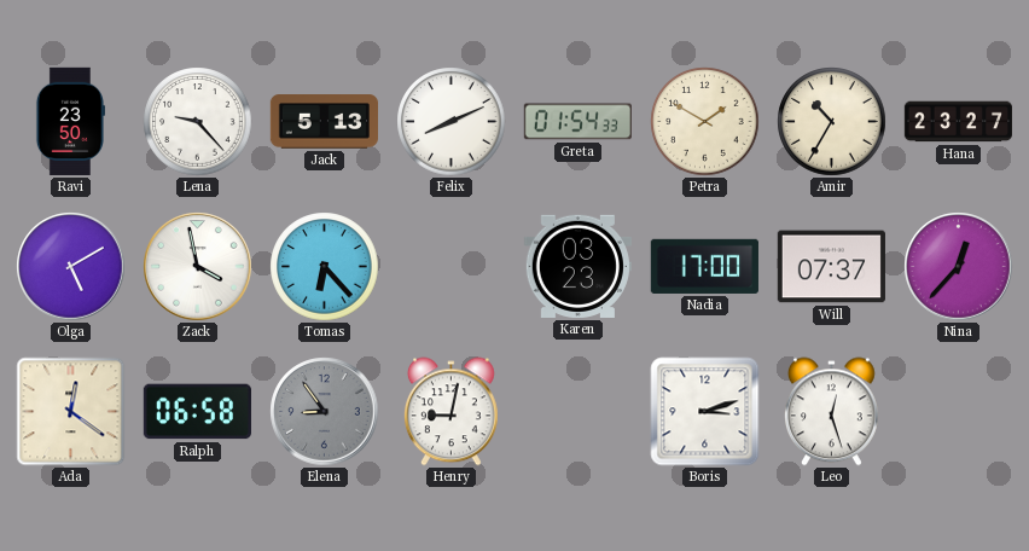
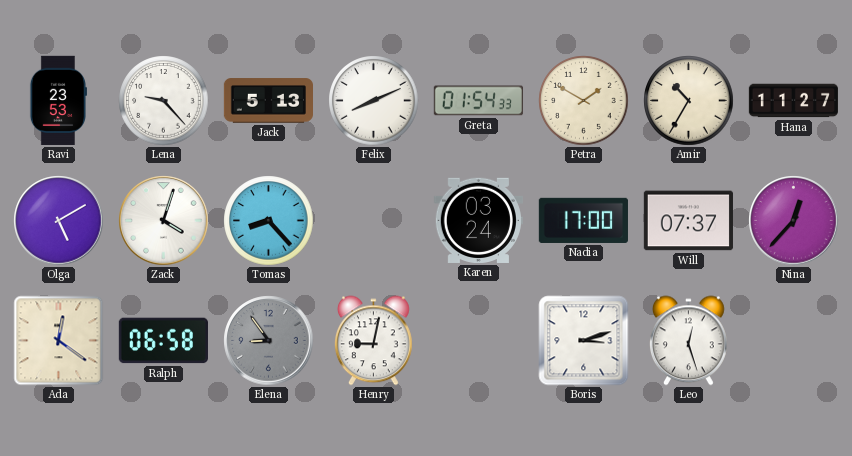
Ravi: 23:50 -> 23:53 (58, 100)
Hana: 23:27 -> 11:27 (793, 101)
Zack: 3:58 -> 4:03 (164, 221)
Tomas: 6:23 -> 8:23 (269, 221)
Karen: 03:23 -> 03:24 (478, 220)
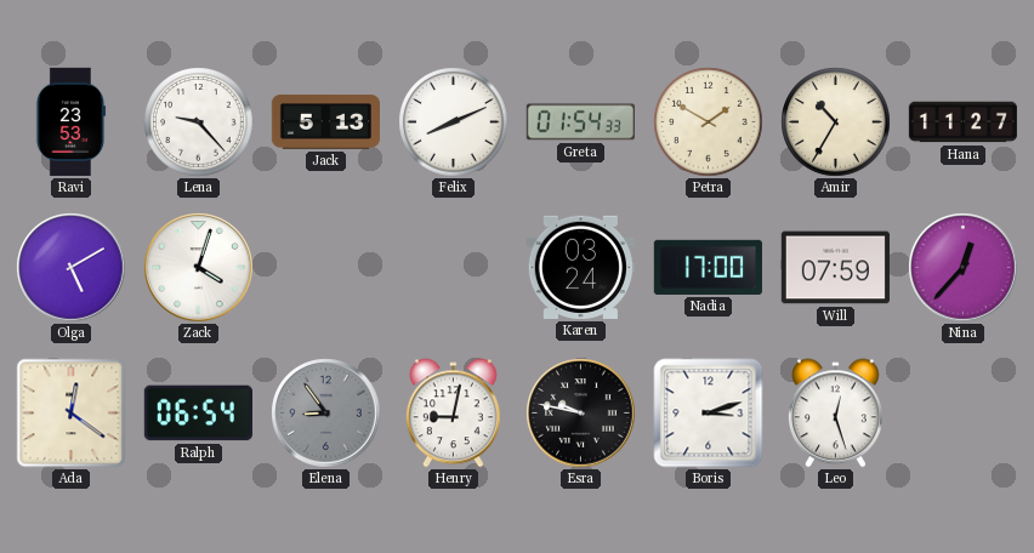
Tomas: 8:23 -> none (269, 221)
Will: 07:37 -> 07:59 (835, 268)
Ralph: 06:58 -> 06:54 (198, 414)
Esra: none -> 9:47 (581, 414)
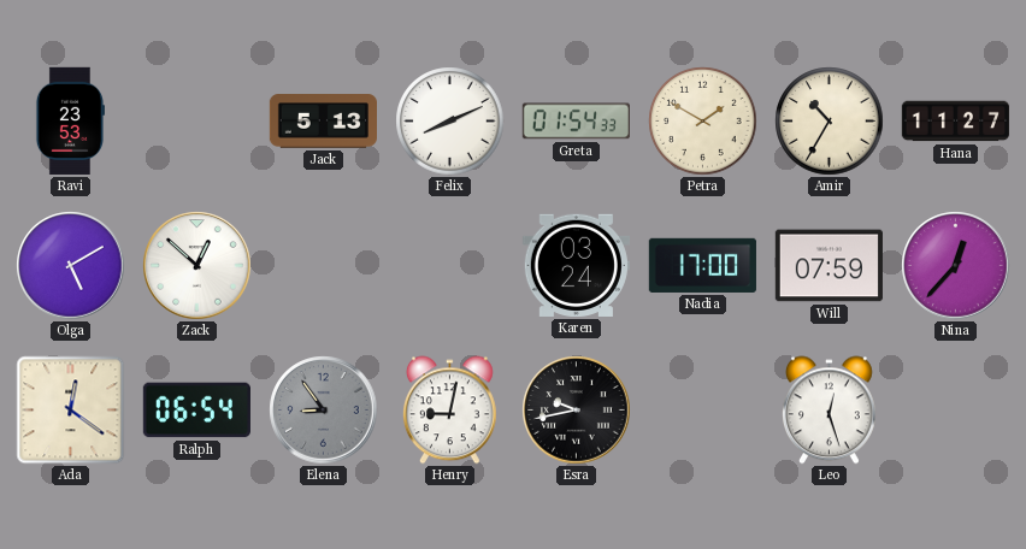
Lena: 9:23 -> none (199, 122)
Zack: 4:03 -> 12:52 (197, 266)
Esra: 9:47 -> 9:43 (577, 411)
Boris: 3:12 -> none (709, 414)
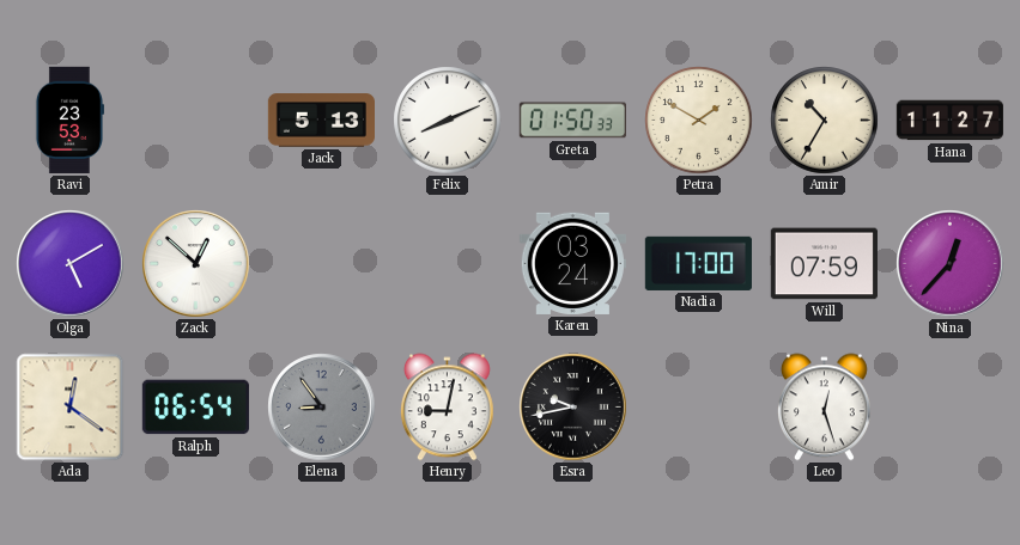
Greta: 01:54 -> 01:50 (572, 121)
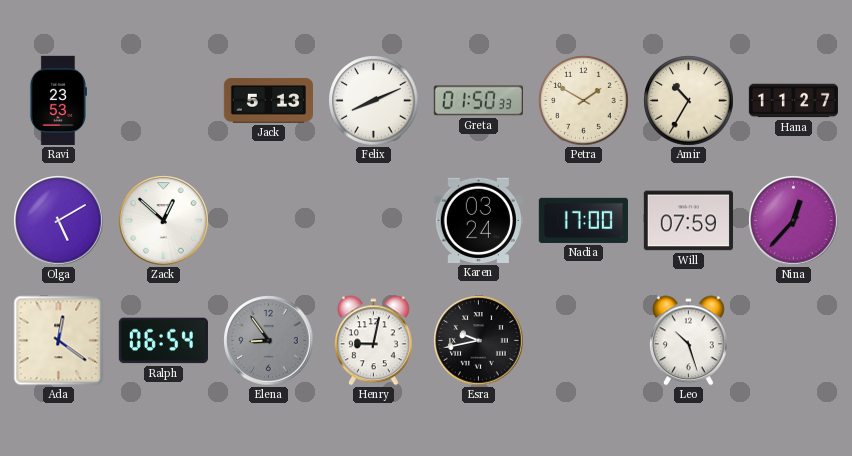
Leo: 12:27 -> 10:27 (688, 341)
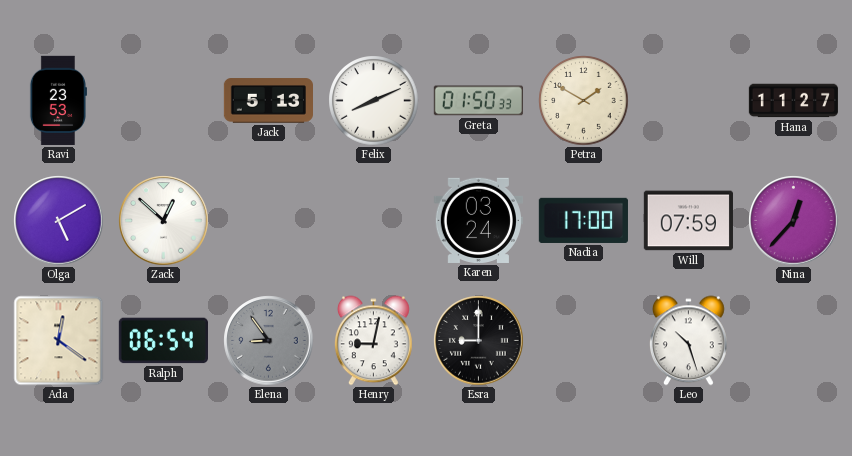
Amir: 10:35 -> none (689, 101)
Esra: 9:43 -> 9:00 (479, 341)
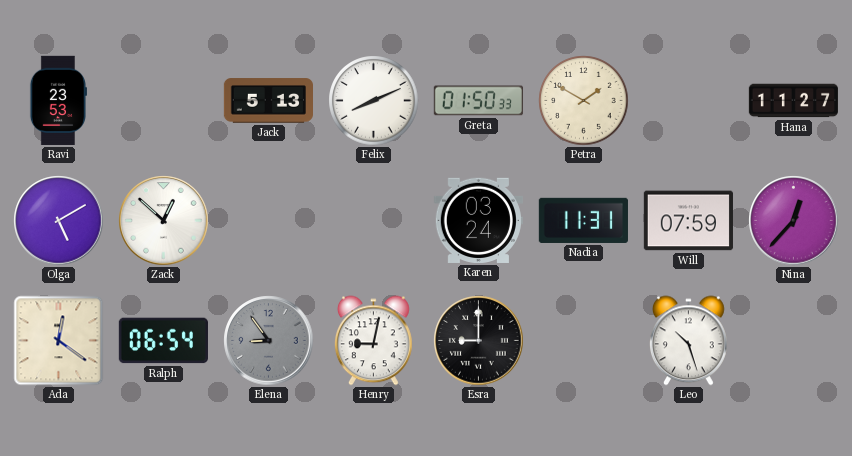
Nadia: 17:00 -> 11:31 (583, 220)
